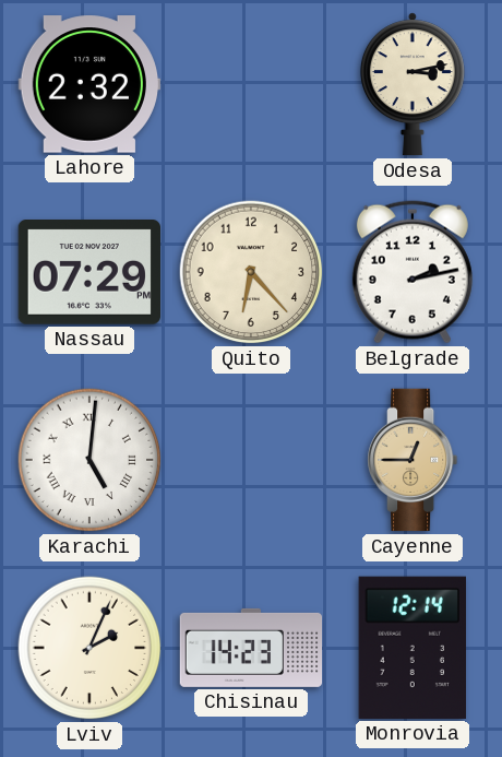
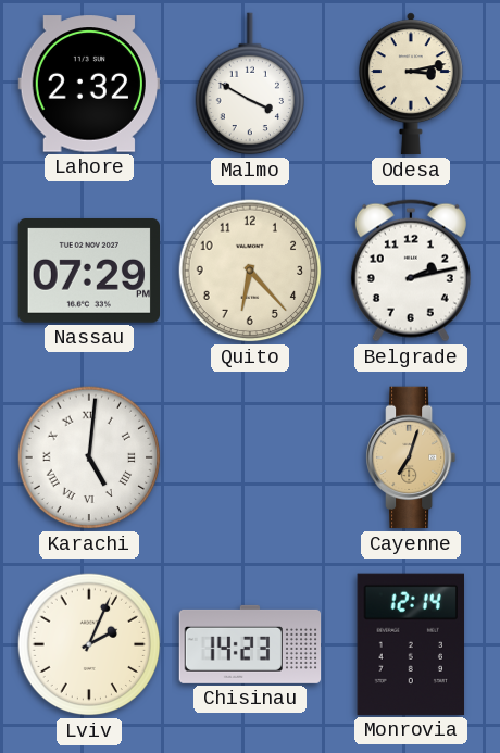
Malmo: none -> 3:50 (249, 84)
Cayenne: 12:45 -> 7:03 (412, 457)
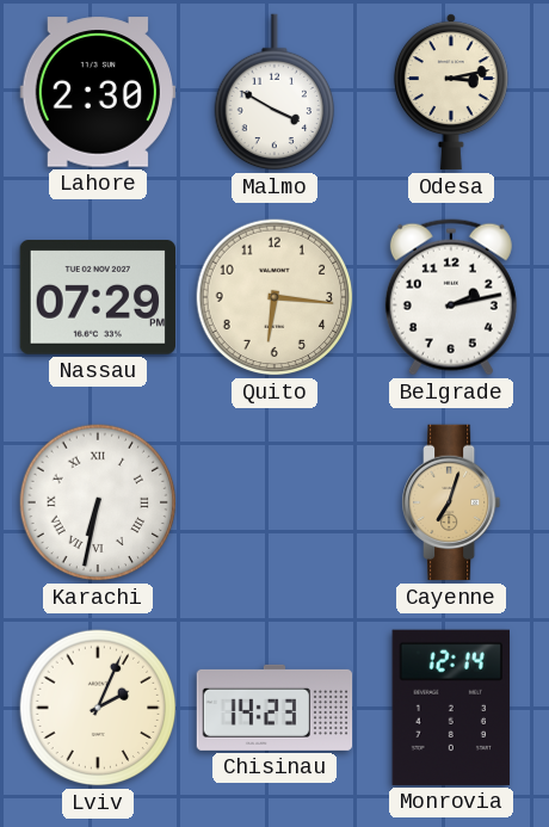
Lahore: 2:32 -> 2:30 (97, 92)
Quito: 6:23 -> 6:16 (274, 297)
Karachi: 5:01 -> 6:32 (98, 502)
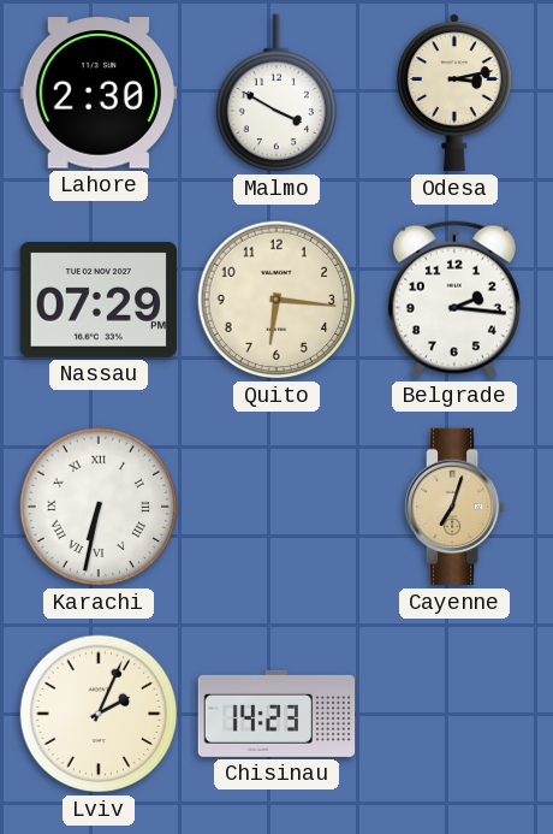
Belgrade: 2:13 -> 2:16 (454, 300)
Monrovia: 12:14 -> none (450, 708)
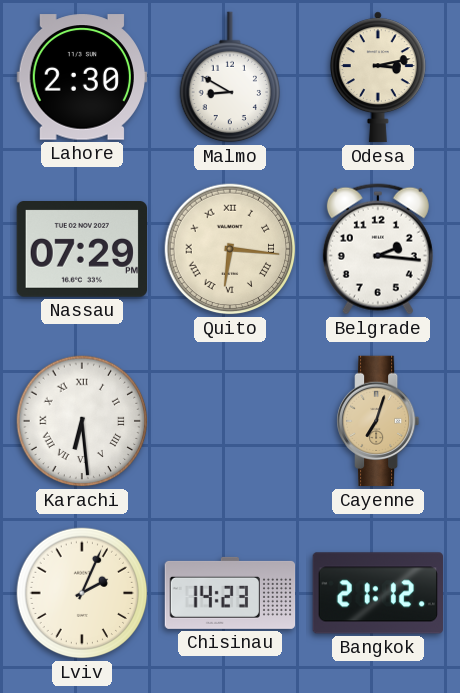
Malmo: 3:50 -> 8:50 (229, 77)
Quito numerals: Arabic -> Roman (230, 249)
Karachi: 6:32 -> 6:29 (82, 421)
Bangkok: none -> 21:12 (377, 593)
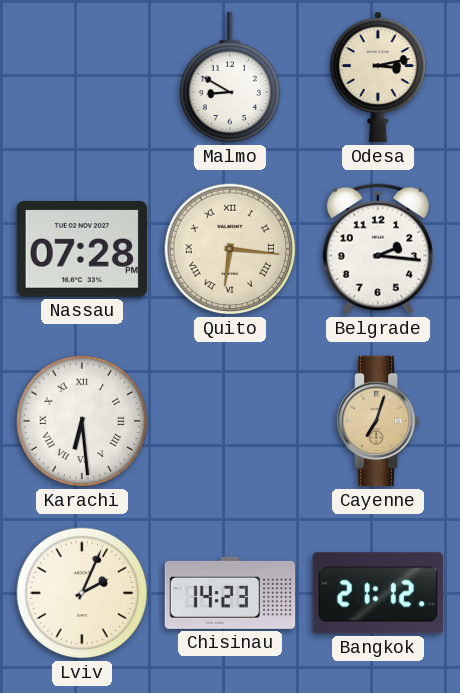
Lahore: 2:30 -> none (81, 77)
Nassau: 07:29 -> 07:28 (81, 250)
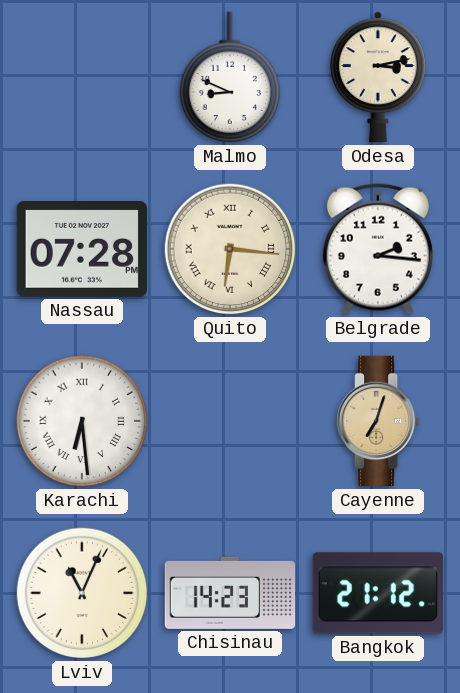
Malmo: 8:50 -> 8:49 (229, 77)
Lviv: 2:04 -> 11:04 (82, 593)
